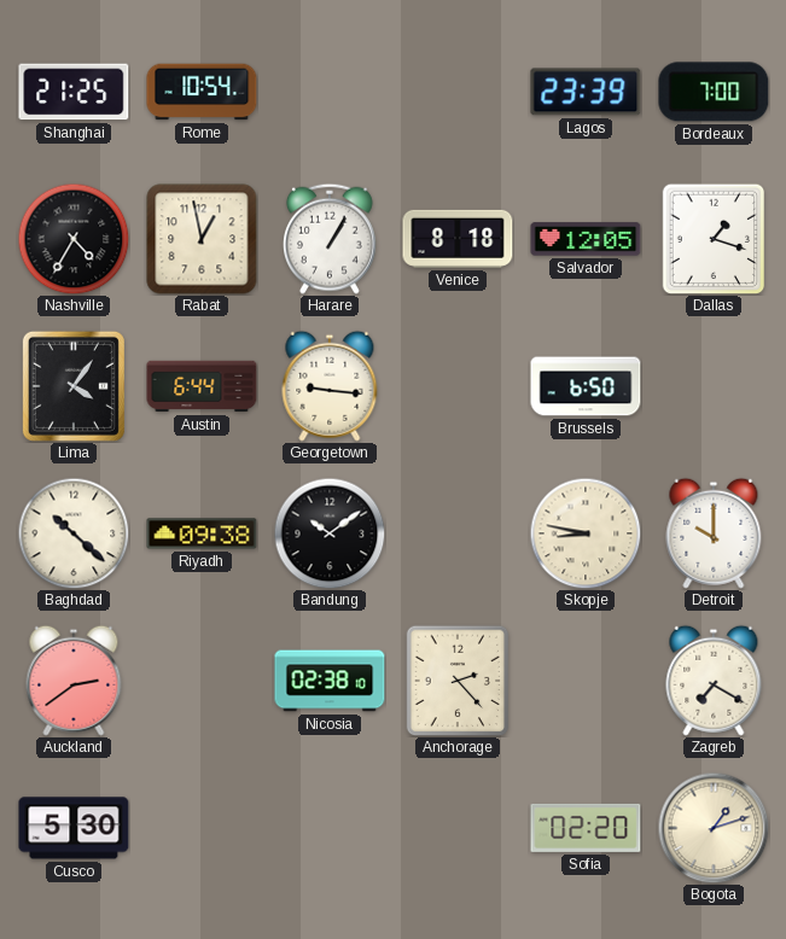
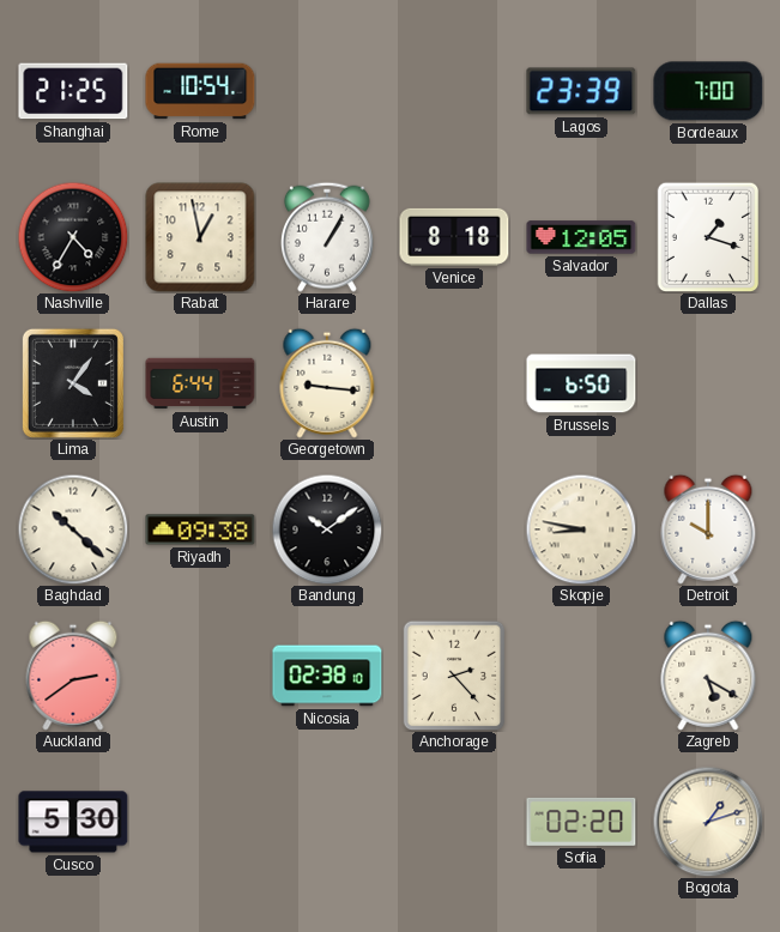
Zagreb: 7:20 -> 5:20 (708, 676)
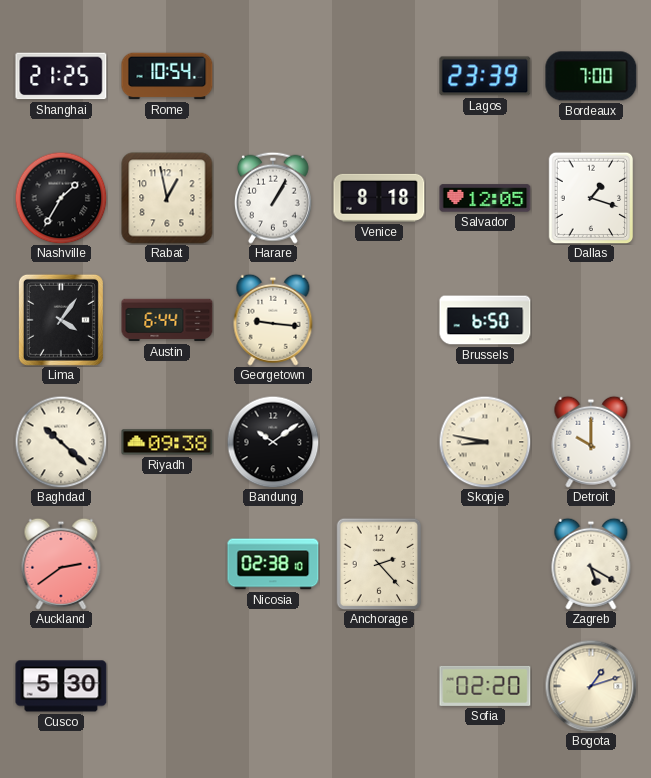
Nashville: 4:35 -> 1:35 (61, 198)
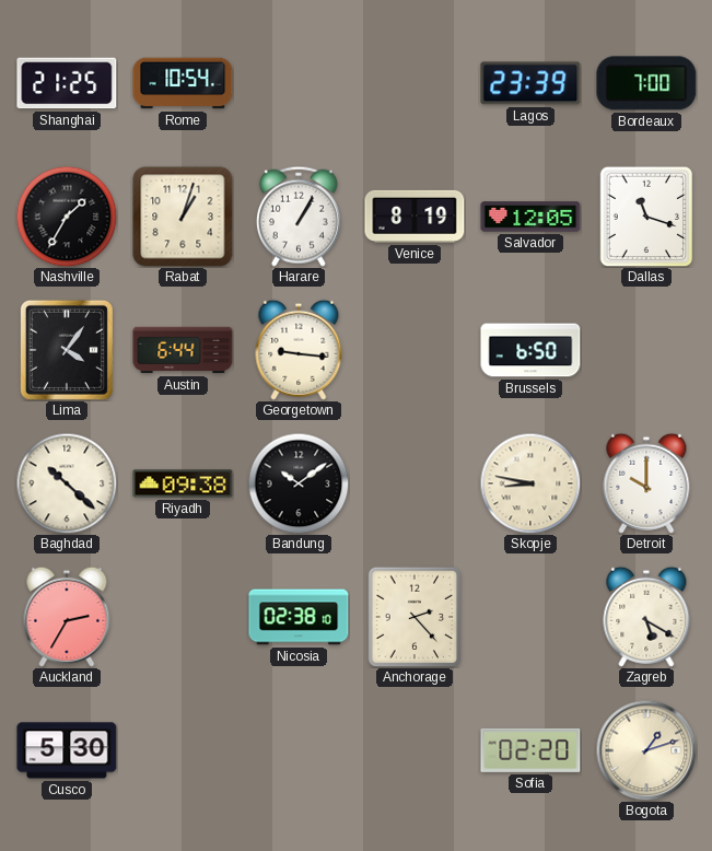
Rabat: 12:58 -> 1:03 (183, 217)
Venice: 8:18 -> 8:19 (415, 217)
Dallas: 1:18 -> 11:18 (646, 217)
Auckland: 2:39 -> 2:35 (67, 617)
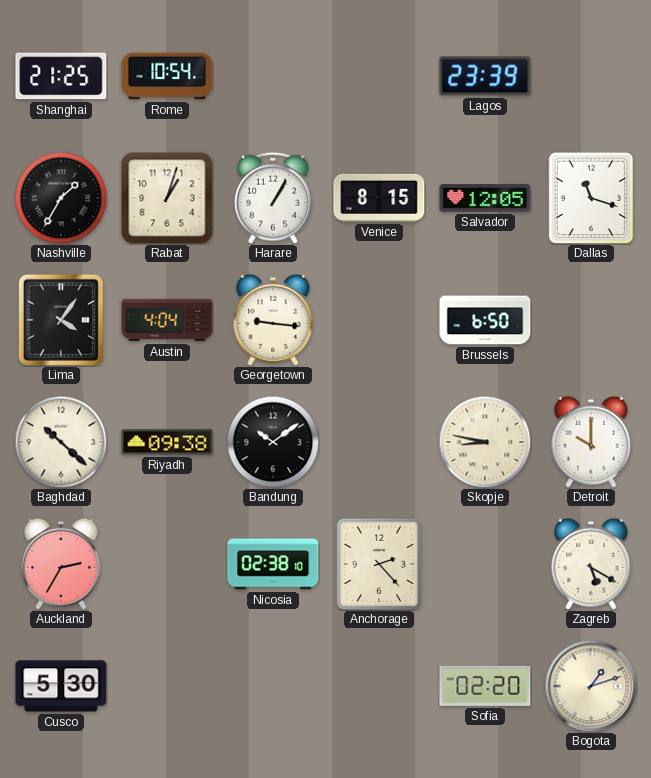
Bordeaux: 7:00 -> none (646, 83)
Venice: 8:19 -> 8:15 (379, 198)
Austin: 6:44 -> 4:04 (167, 320)
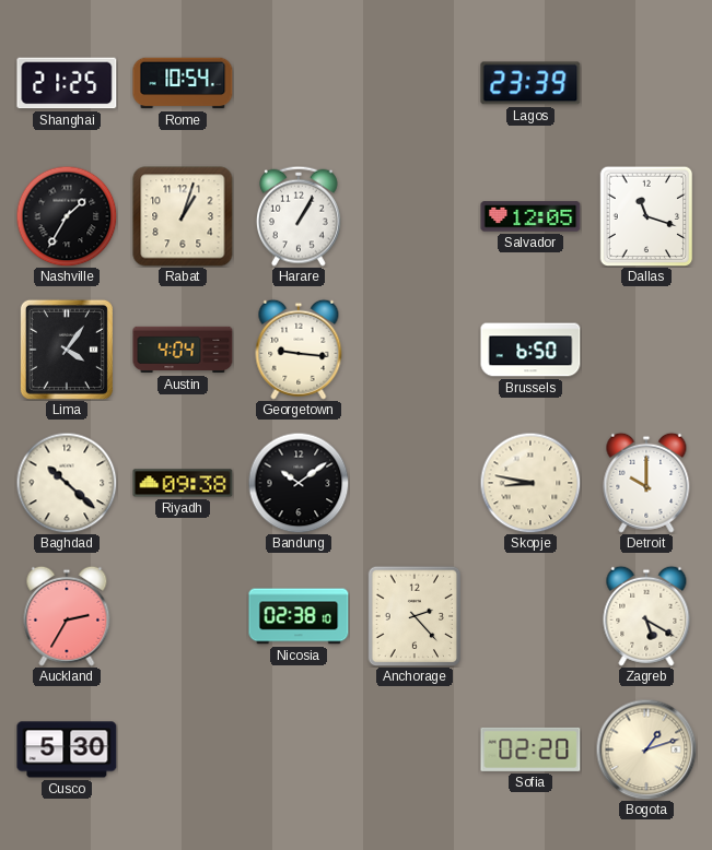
Venice: 8:15 -> none (379, 198)
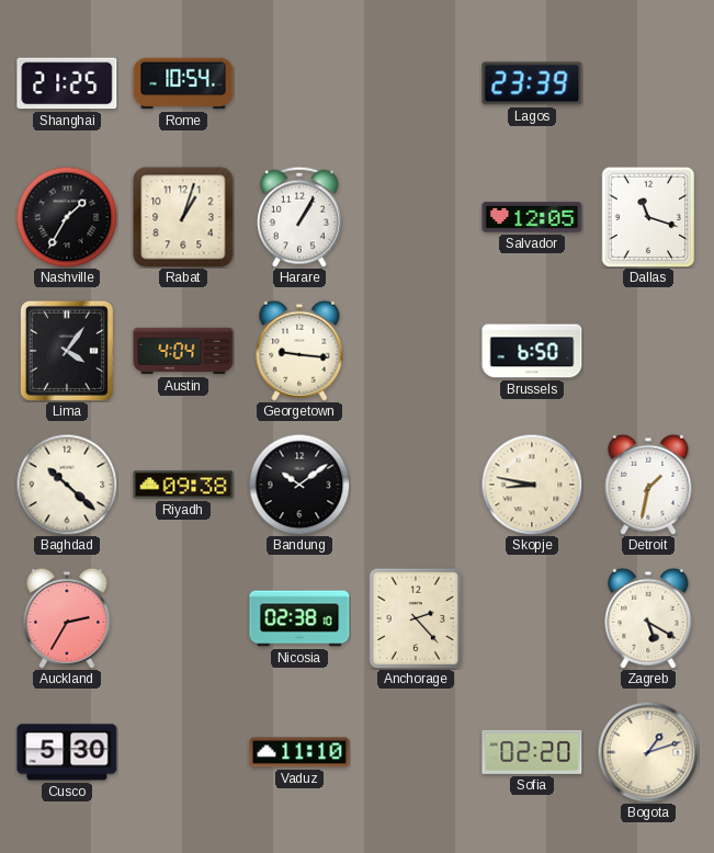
Detroit: 10:00 -> 1:32 (648, 485)
Vaduz: none -> 11:10 (299, 752)
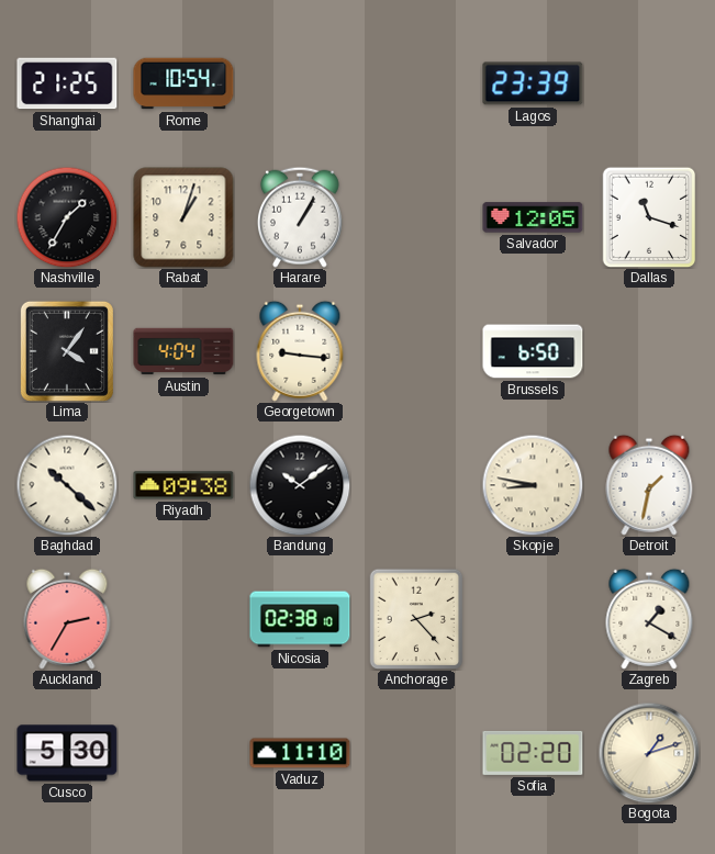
Zagreb: 5:20 -> 1:20 (649, 619)
